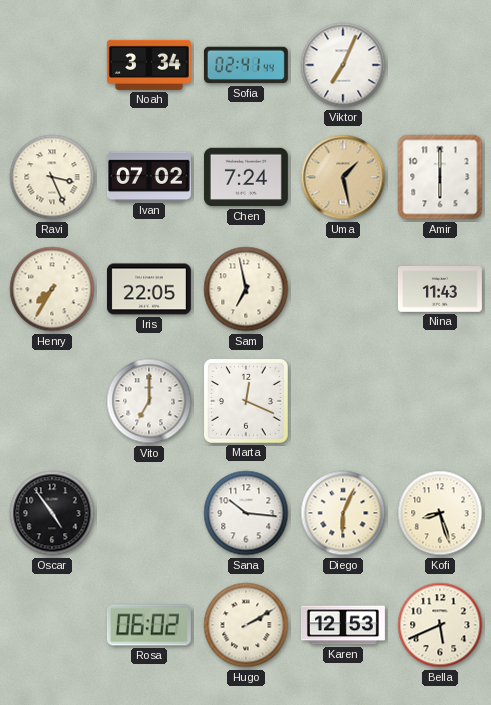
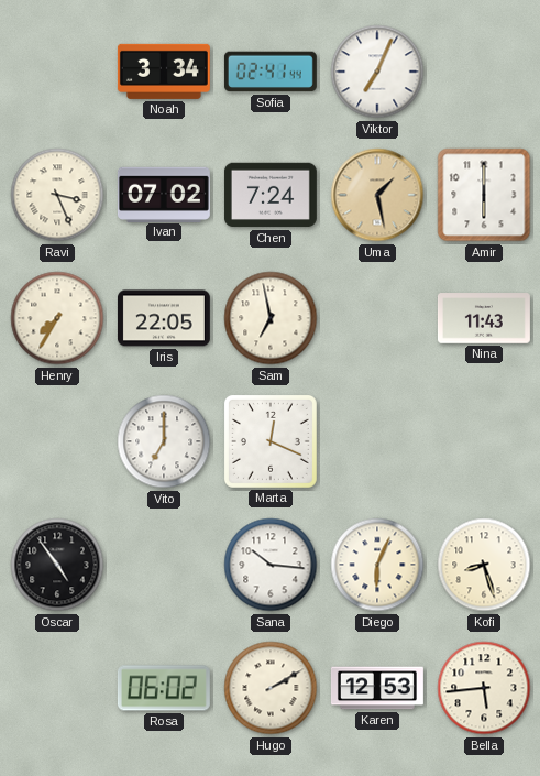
Bella: 5:41 -> 5:44 (484, 688)
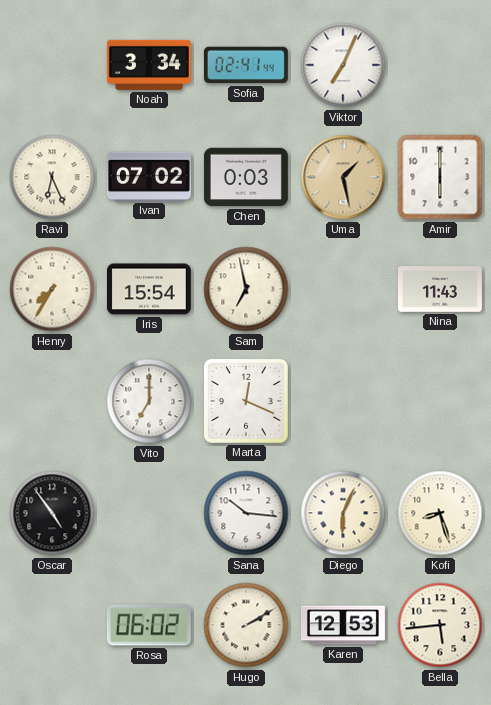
Ravi: 3:26 -> 6:26 (52, 177)
Chen: 7:24 -> 0:03 (246, 177)
Iris: 22:05 -> 15:54 (149, 289)
